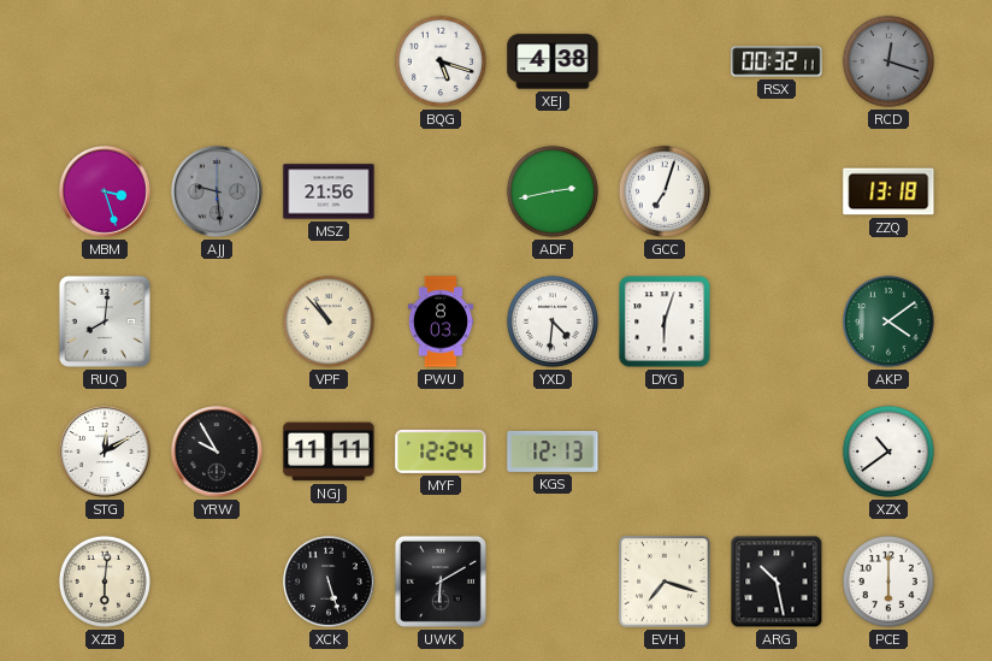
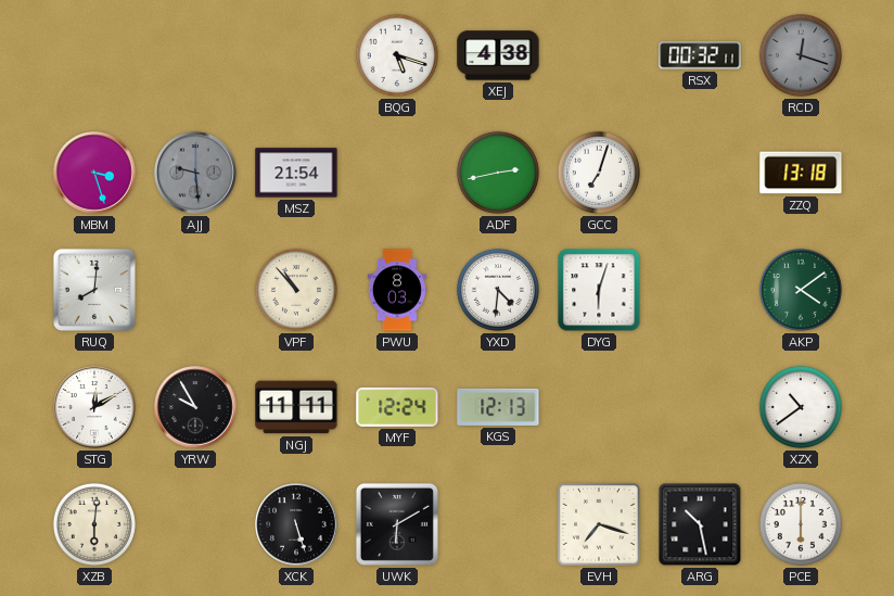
MSZ: 21:56 -> 21:54 (296, 173)
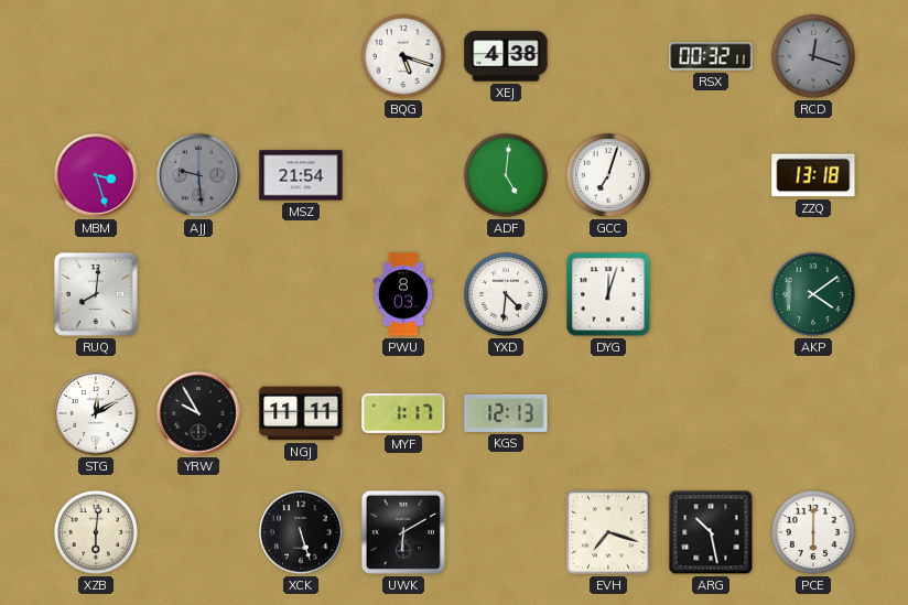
ADF: 2:43 -> 5:01 (506, 175)
VPF: 10:53 -> none (296, 290)
DYG: 6:03 -> 12:03 (608, 294)
MYF: 12:24 -> 1:17 (403, 413)
XZX: 10:39 -> none (801, 407)
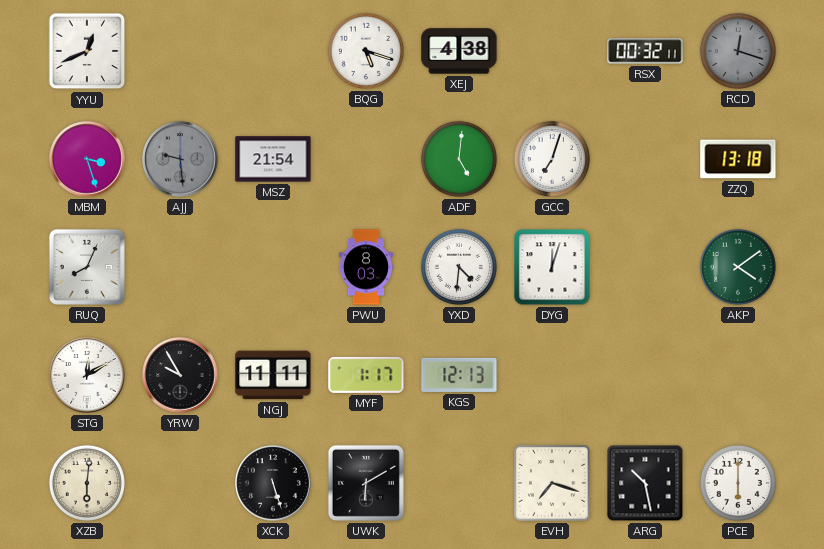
YYU: none -> 12:41 (87, 51)
RUQ: 8:01 -> 8:04 (87, 267)
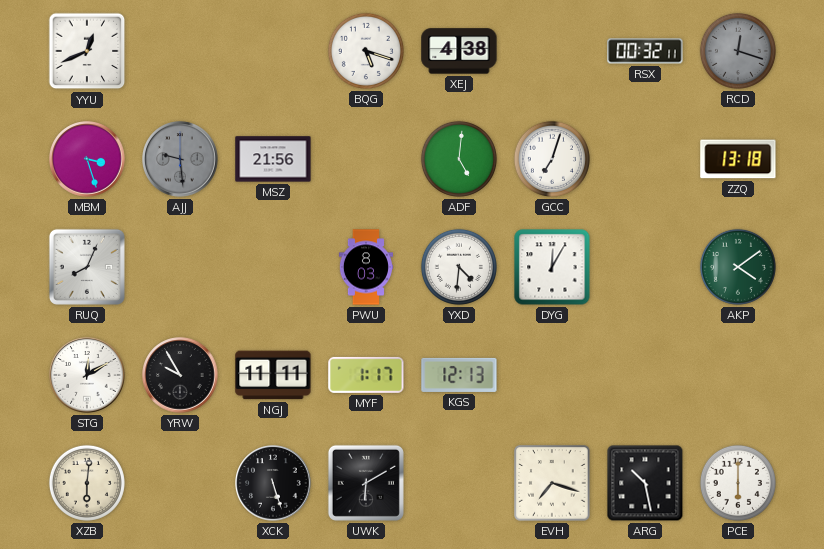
MSZ: 21:54 -> 21:56 (273, 159)
DYG: 12:03 -> 12:05 (552, 267)
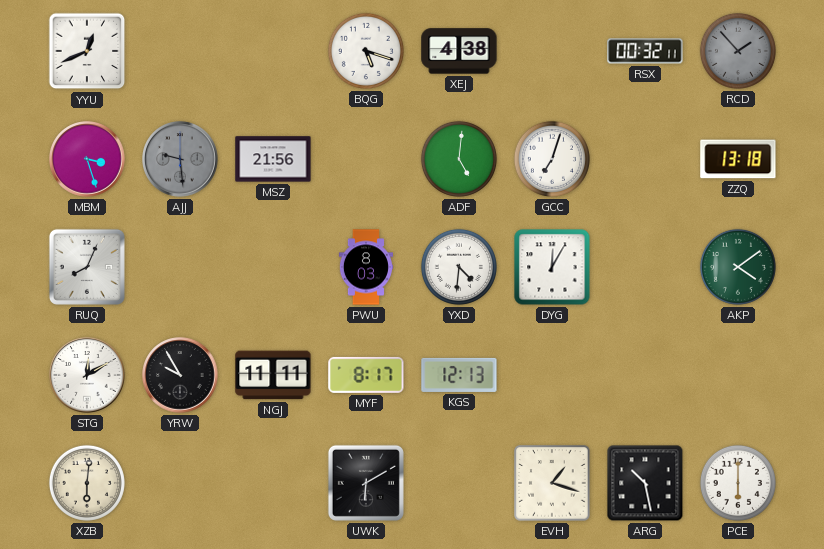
RCD: 12:18 -> 1:53 (738, 51)
MYF: 1:17 -> 8:17 (366, 375)
XCK: 5:27 -> none (273, 483)
EVH: 7:18 -> 1:18 (552, 483)
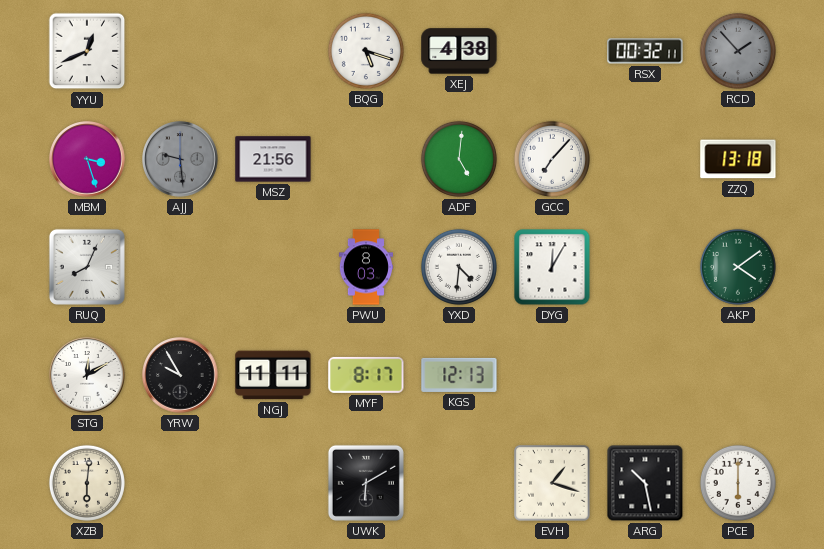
GCC: 7:03 -> 7:07 (552, 159)
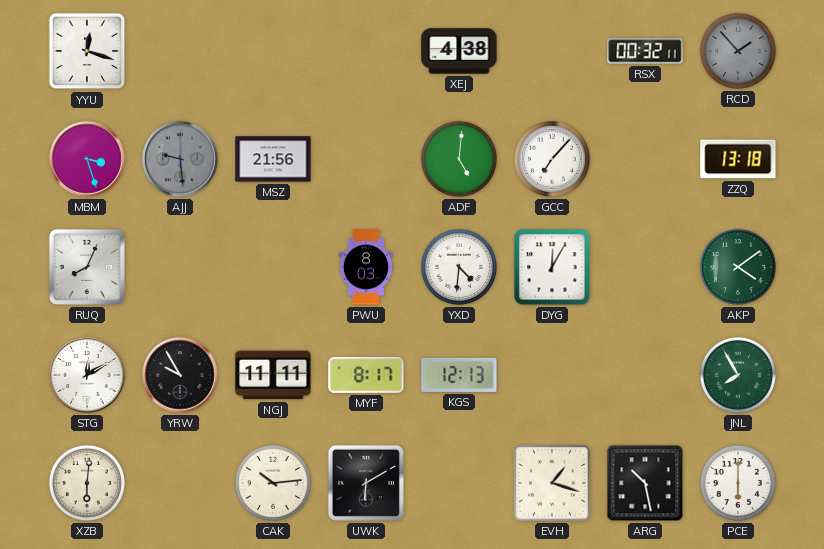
YYU: 12:41 -> 12:18 (87, 51)
BQG: 5:18 -> none (366, 51)
JNL: none -> 7:55 (738, 375)
CAK: none -> 10:14 (273, 483)
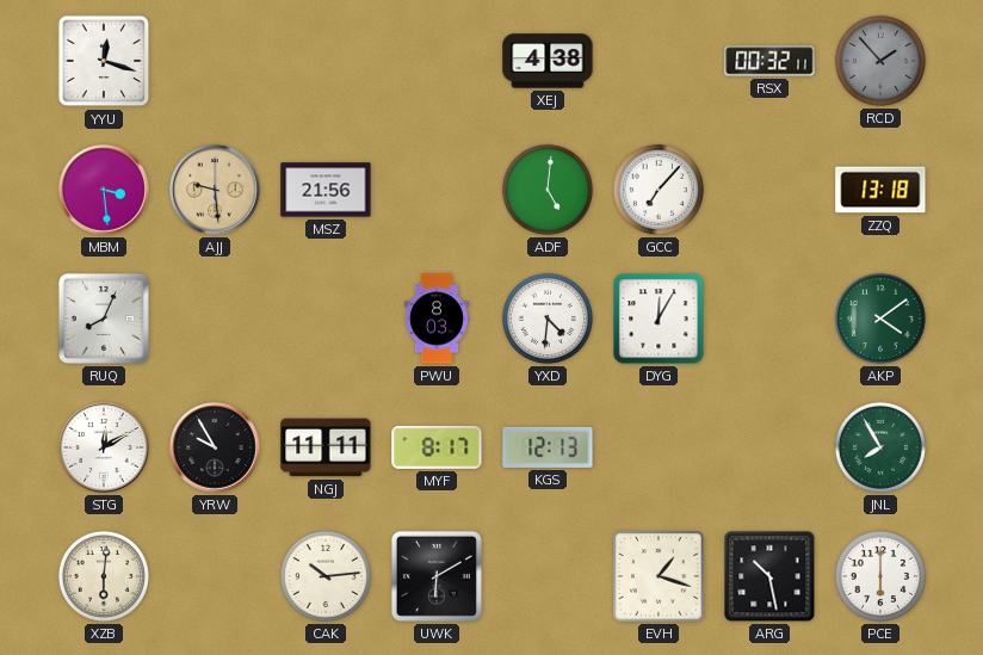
MBM: 3:27 -> 3:29 (104, 190)
AJJ dial: grey -> champagne (215, 190)
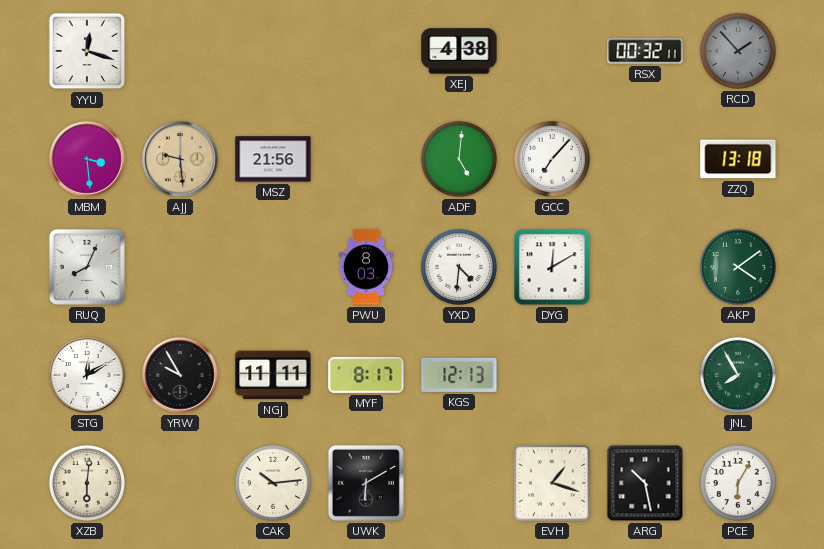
DYG: 12:05 -> 12:10 (552, 267)
PCE: 6:00 -> 6:05 (738, 483)
